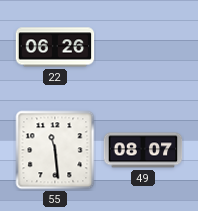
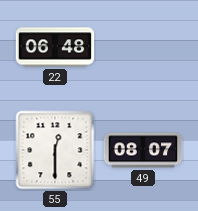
22: 06:26 -> 06:48 (55, 47)
55: 11:29 -> 12:30 (55, 150)
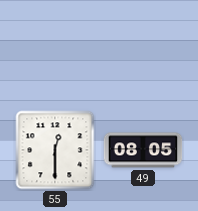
22: 06:48 -> none (55, 47)
49: 08:07 -> 08:05 (143, 150)
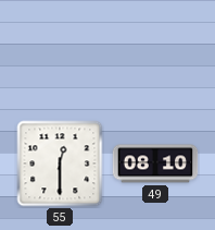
49: 08:05 -> 08:10 (155, 164)
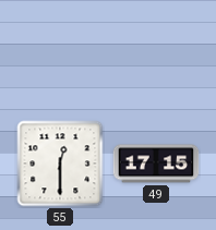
49: 08:10 -> 17:15 (156, 164)
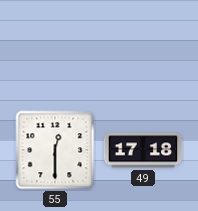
49: 17:15 -> 17:18 (143, 150)
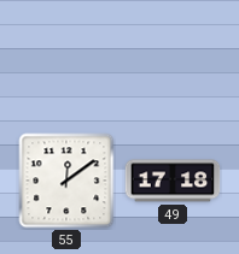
55: 12:30 -> 12:09 (66, 181)
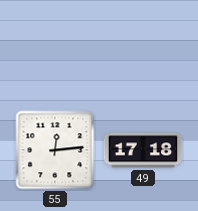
55: 12:09 -> 12:14 (55, 150)
